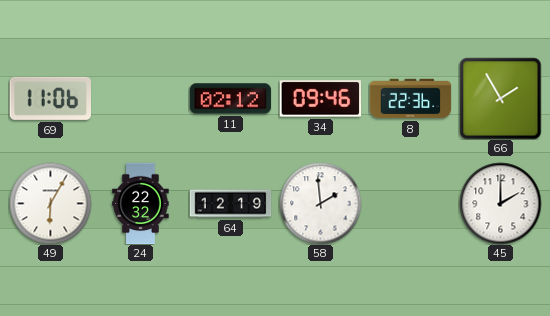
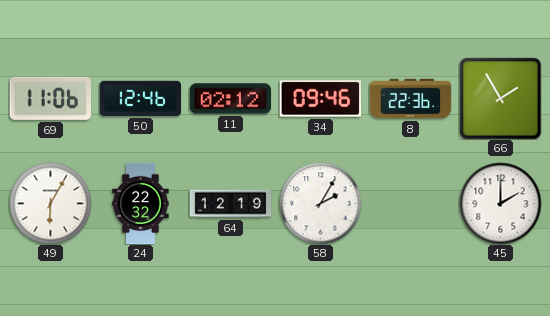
50: none -> 12:46 (140, 98)
58: 1:59 -> 2:05 (320, 203)
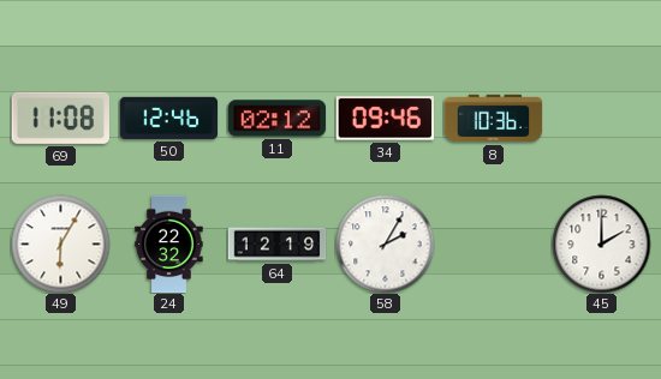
69: 11:06 -> 11:08 (60, 118)
8: 22:36 -> 10:36 (493, 119)
66: 1:55 -> none (500, 98)
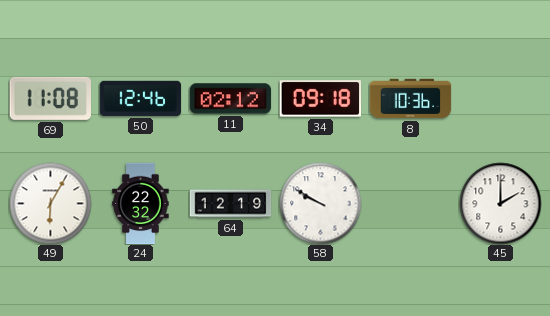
34: 09:46 -> 09:18 (320, 99)
58: 2:05 -> 9:50 (320, 203)
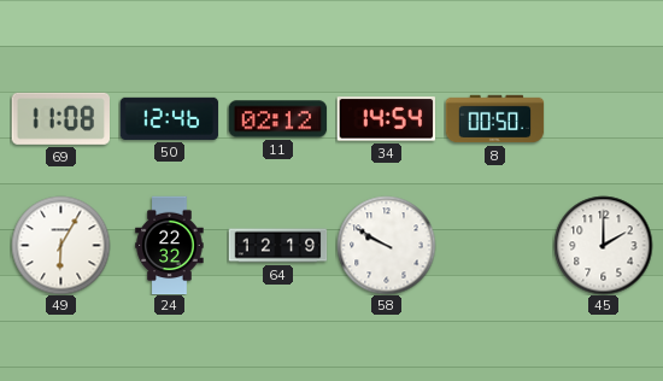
34: 09:18 -> 14:54 (386, 119)
8: 10:36 -> 00:50 (494, 119)
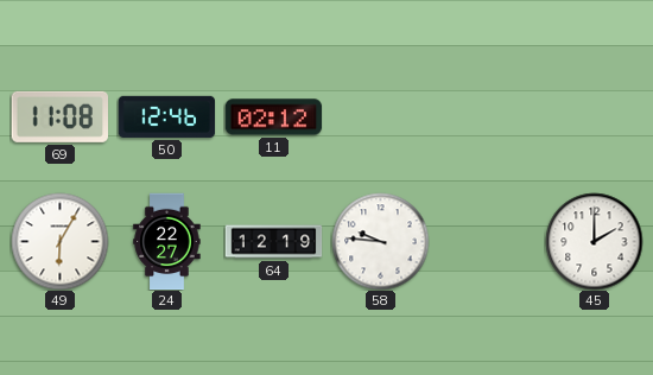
34: 14:54 -> none (386, 119)
8: 00:50 -> none (494, 119)
24: 22:32 -> 22:27 (167, 241)
58: 9:50 -> 9:46 (380, 241)
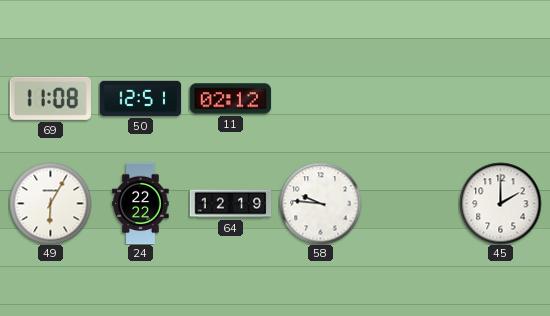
50: 12:46 -> 12:51 (140, 98)
24: 22:27 -> 22:22 (141, 203)
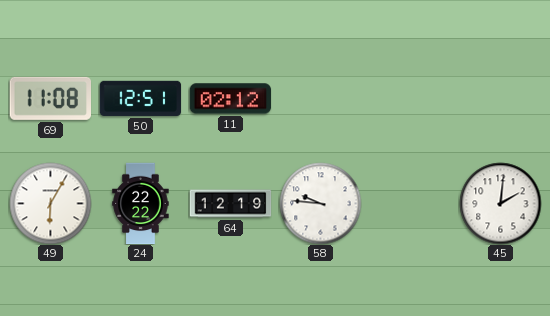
45: 2:00 -> 2:01 (500, 203)
